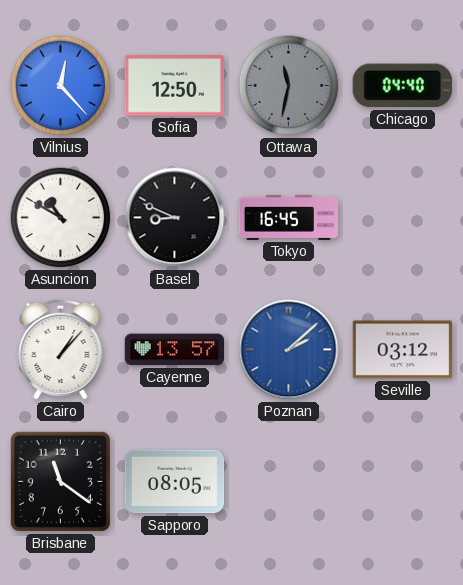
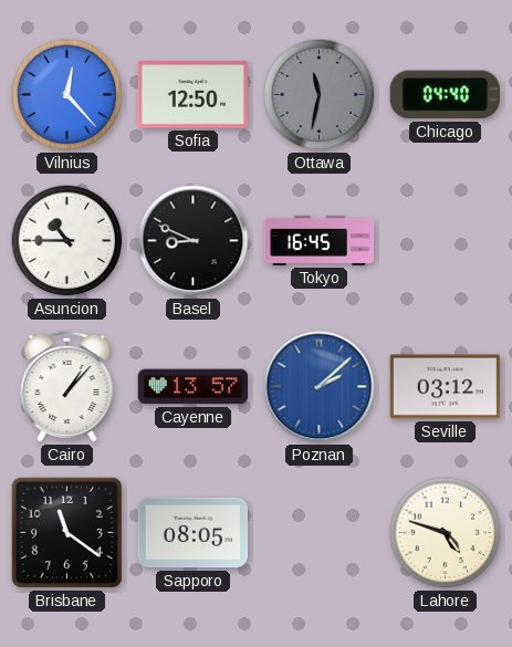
Asuncion: 10:50 -> 10:45 (67, 241)
Lahore: none -> 4:48 (446, 533)
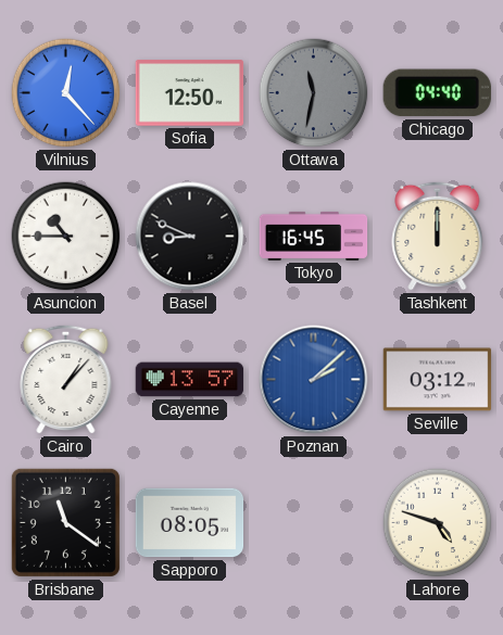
Tashkent: none -> 12:00 (438, 236)
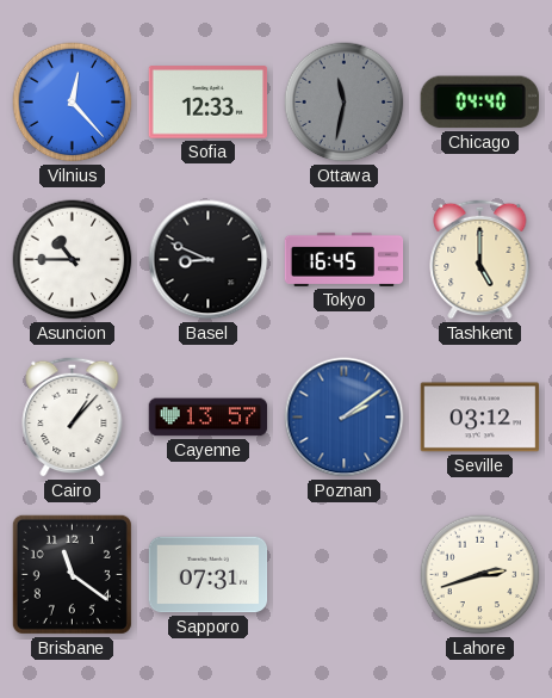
Sofia: 12:50 -> 12:33 (209, 103)
Tashkent: 12:00 -> 5:00 (480, 259)
Poznan: 2:08 -> 2:09 (345, 418)
Sapporo: 08:05 -> 07:31 (209, 575)
Lahore: 4:48 -> 2:42 (480, 575)
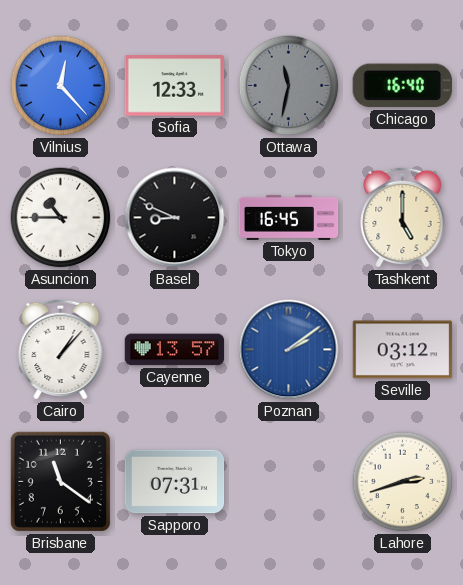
Chicago: 04:40 -> 16:40 (402, 86)
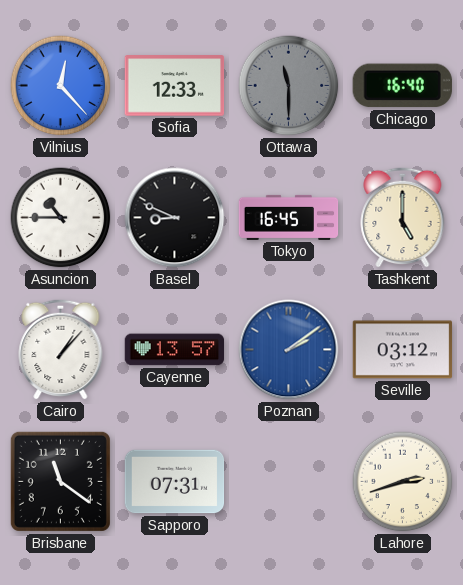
Ottawa: 11:32 -> 11:30 (289, 86)
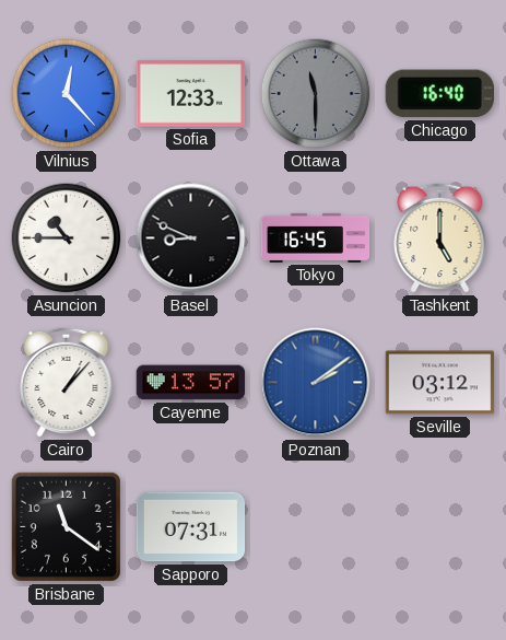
Lahore: 2:42 -> none (403, 482)
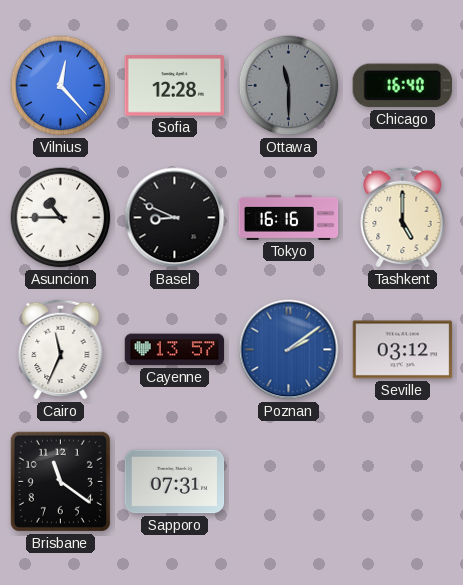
Sofia: 12:33 -> 12:28 (175, 86)
Tokyo: 16:45 -> 16:16 (289, 217)
Cairo: 1:07 -> 11:34 (61, 349)
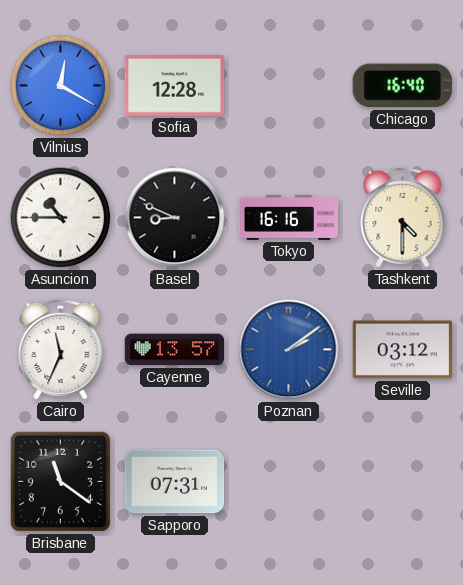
Vilnius: 12:23 -> 12:20 (61, 86)
Ottawa: 11:30 -> none (289, 86)
Tashkent: 5:00 -> 4:30 (403, 217)
